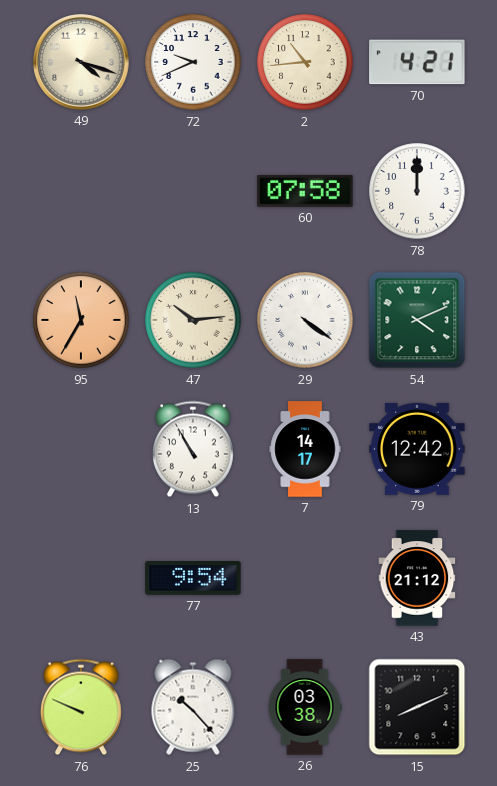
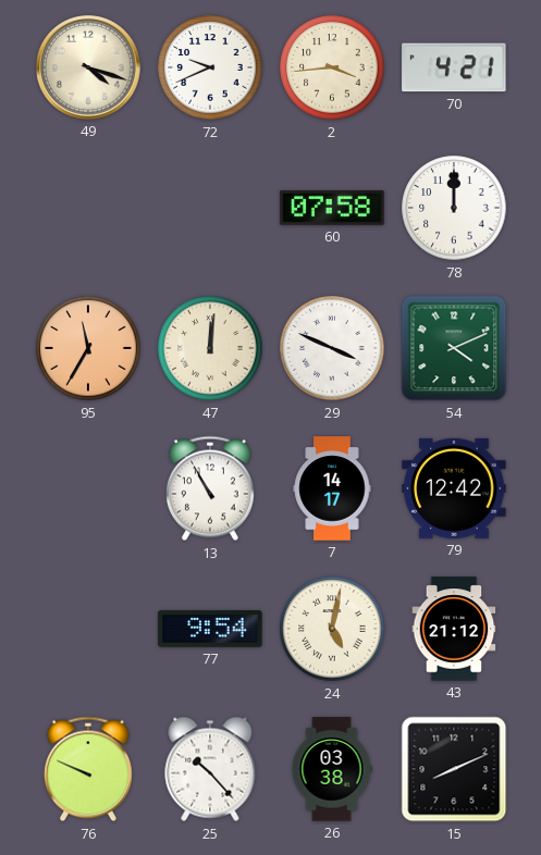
2: 10:44 -> 3:44 (332, 67)
47: 10:14 -> 12:01 (210, 348)
29: 4:21 -> 3:49 (332, 348)
24: none -> 5:02 (332, 629)
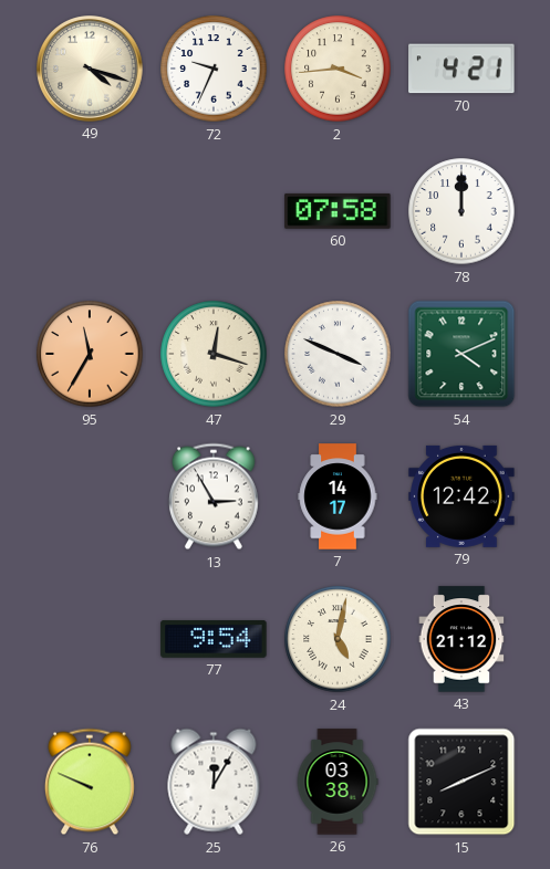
72: 9:41 -> 9:34 (214, 69)
47: 12:01 -> 12:18 (214, 354)
13: 10:55 -> 2:55 (214, 496)
25: 10:23 -> 12:05 (214, 782)
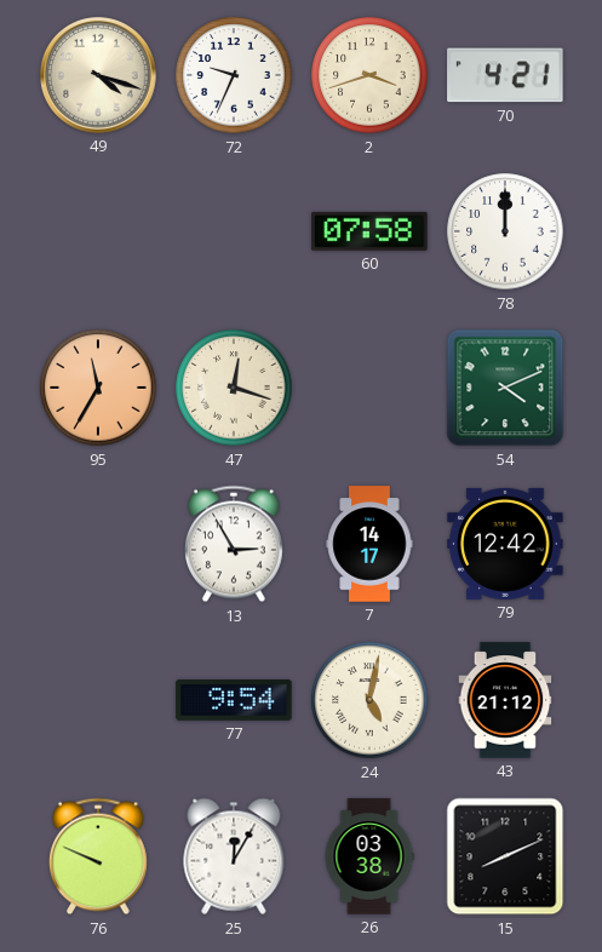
2: 3:44 -> 3:42 (369, 75)
29: 3:49 -> none (338, 354)
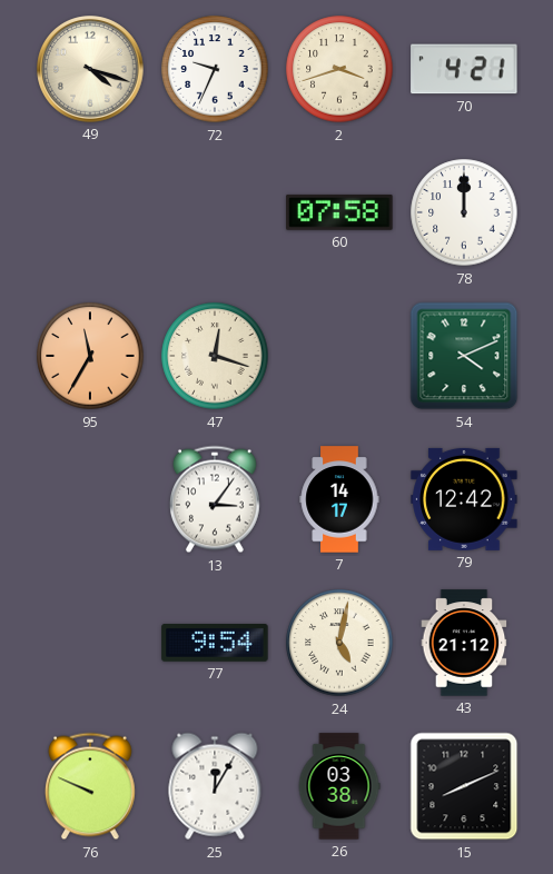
13: 2:55 -> 3:06 (215, 499)
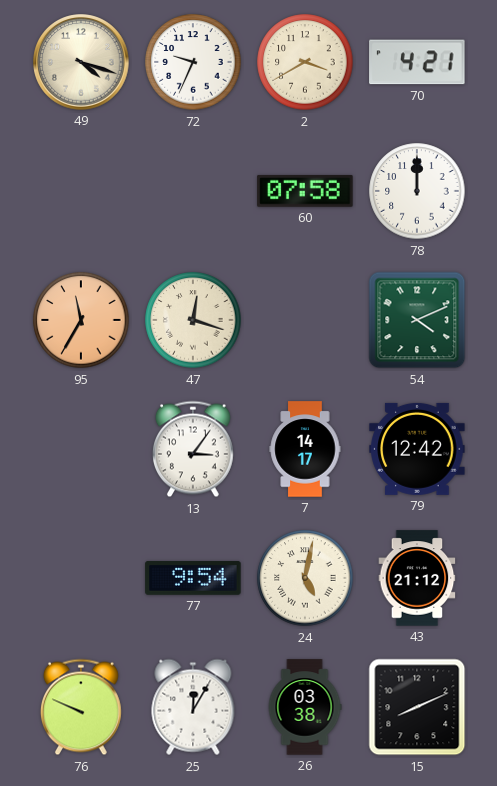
2: 3:42 -> 3:40 (305, 62)
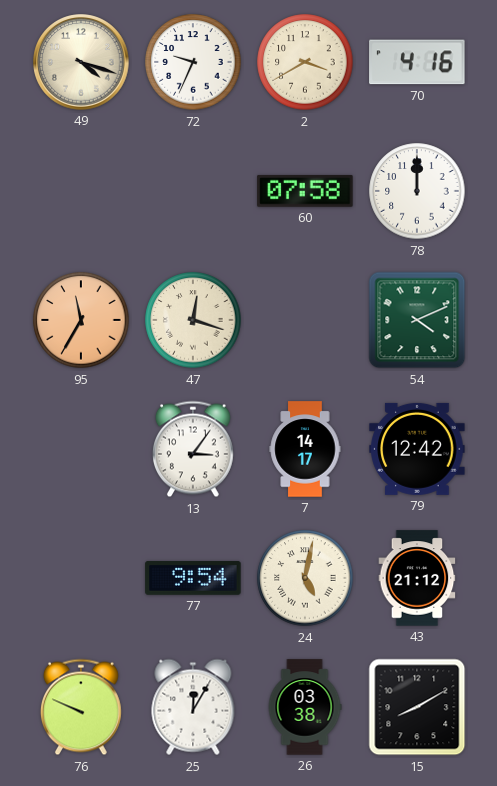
70: 4:21 -> 4:16 (417, 62)
15: 8:11 -> 8:10 (417, 707)
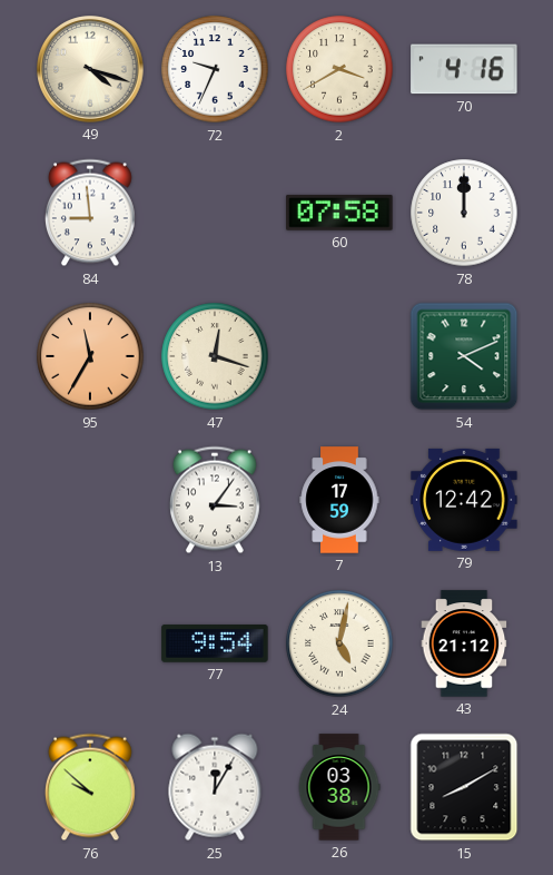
84: none -> 8:59 (90, 213)
7: 14:17 -> 17:59 (339, 500)
76: 9:49 -> 9:52 (90, 787)
